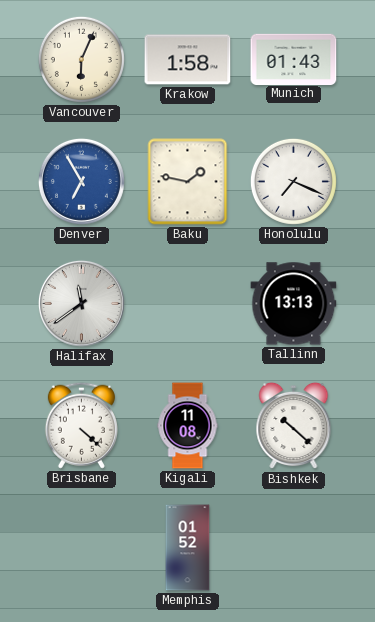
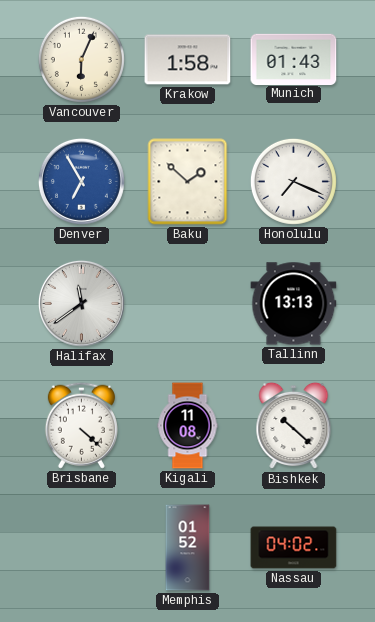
Baku: 1:47 -> 1:52 (188, 182)
Nassau: none -> 04:02 (294, 548)
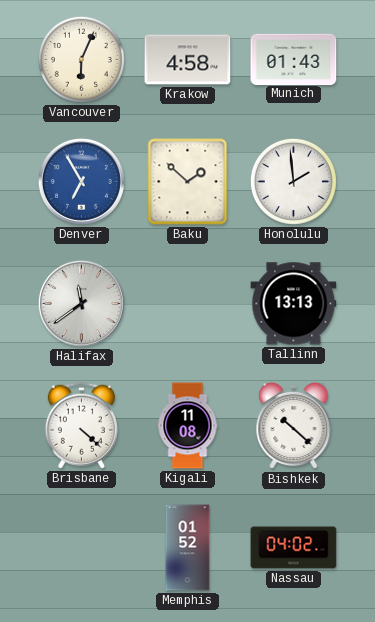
Krakow: 1:58 -> 4:58 (188, 60)
Honolulu: 7:19 -> 1:59 (293, 181)
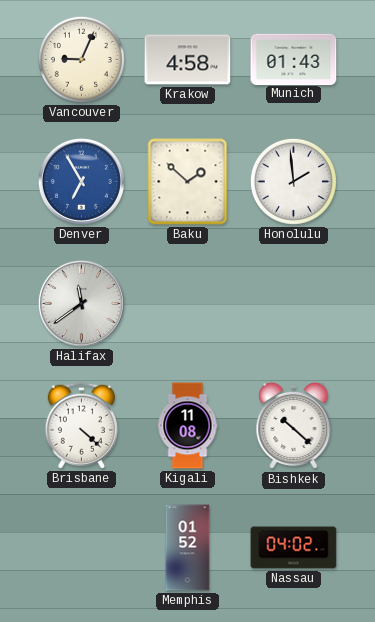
Vancouver: 6:04 -> 9:04 (81, 59)
Tallinn: 13:13 -> none (294, 304)
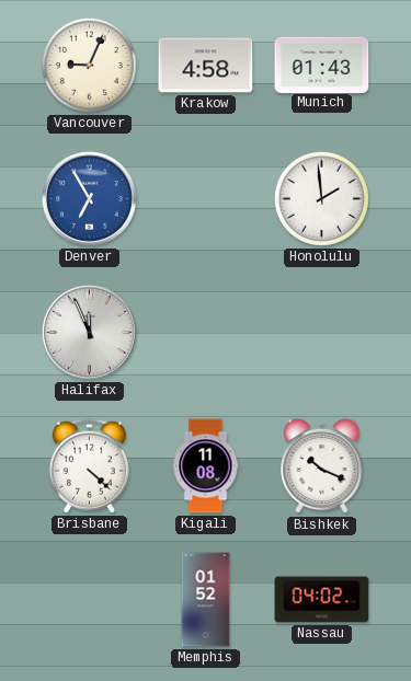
Baku: 1:52 -> none (188, 182)
Halifax: 11:39 -> 11:56 (89, 332)
Bishkek: 10:22 -> 10:19 (322, 466)
